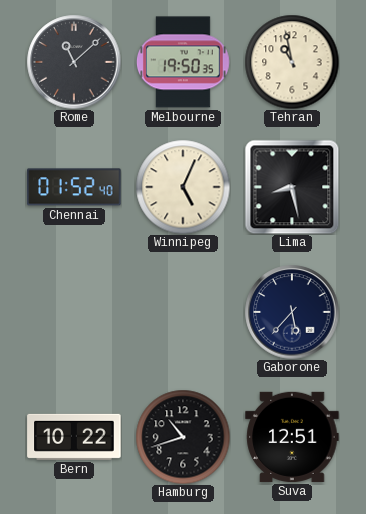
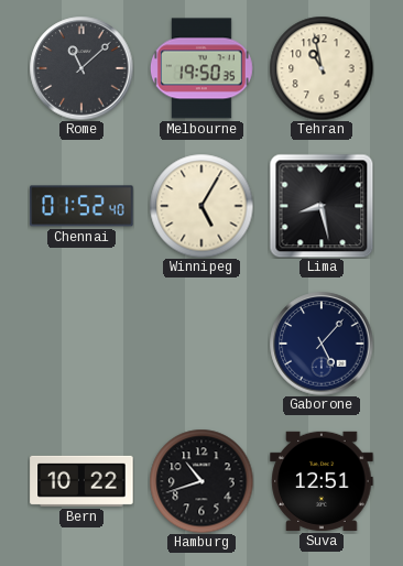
Winnipeg: 5:04 -> 5:05 (201, 206)
Gaborone: 5:37 -> 5:07 (322, 344)
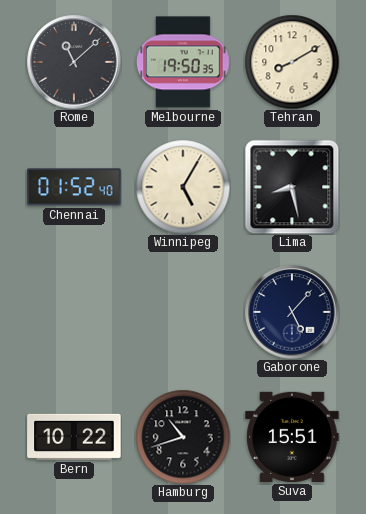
Tehran: 10:58 -> 8:10 (292, 62)
Suva: 12:51 -> 15:51 (292, 437)
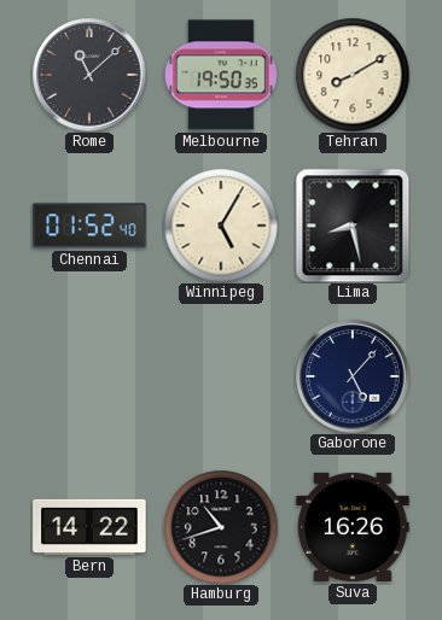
Bern: 10:22 -> 14:22 (89, 527)
Suva: 15:51 -> 16:26 (353, 527)
